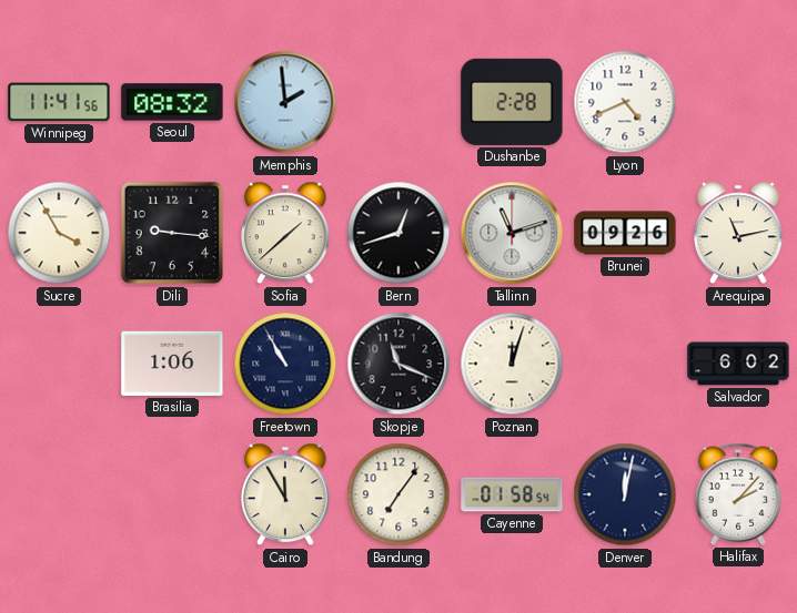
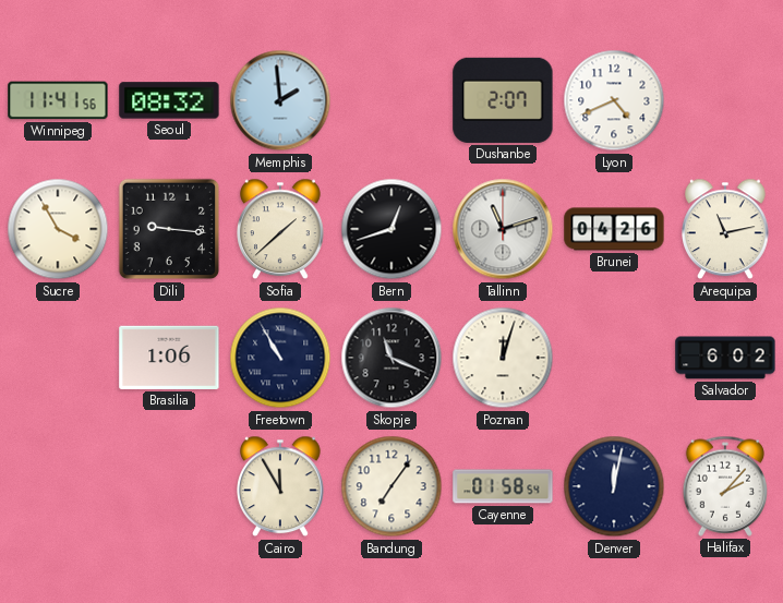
Dushanbe: 2:28 -> 2:07 (503, 100)
Brunei: 09:26 -> 04:26 (614, 229)
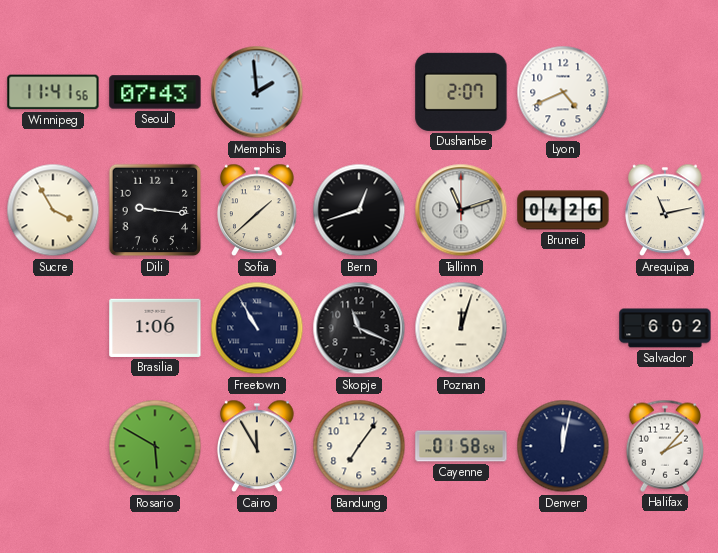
Seoul: 08:32 -> 07:43 (155, 92)
Rosario: none -> 5:50 (155, 446)
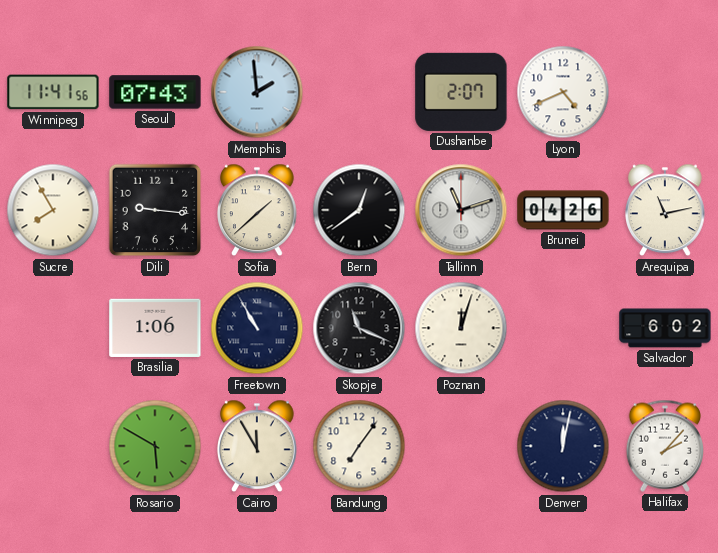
Sucre: 3:55 -> 7:55 (53, 210)
Bern: 12:42 -> 12:39 (359, 210)
Cayenne: 01:58 -> none (461, 446)
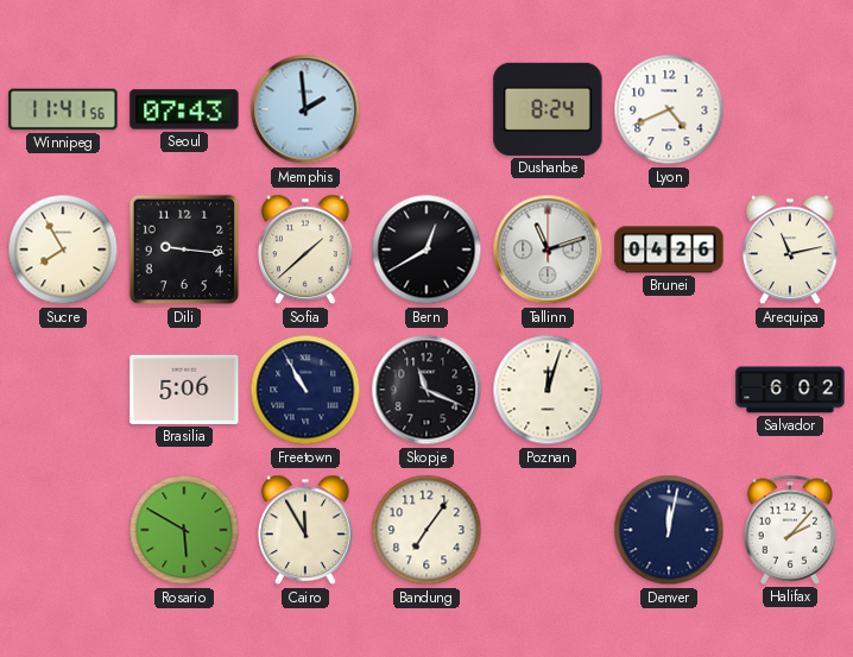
Dushanbe: 2:07 -> 8:24 (548, 109)
Bern: 12:39 -> 12:40 (426, 249)
Brasilia: 1:06 -> 5:06 (184, 390)
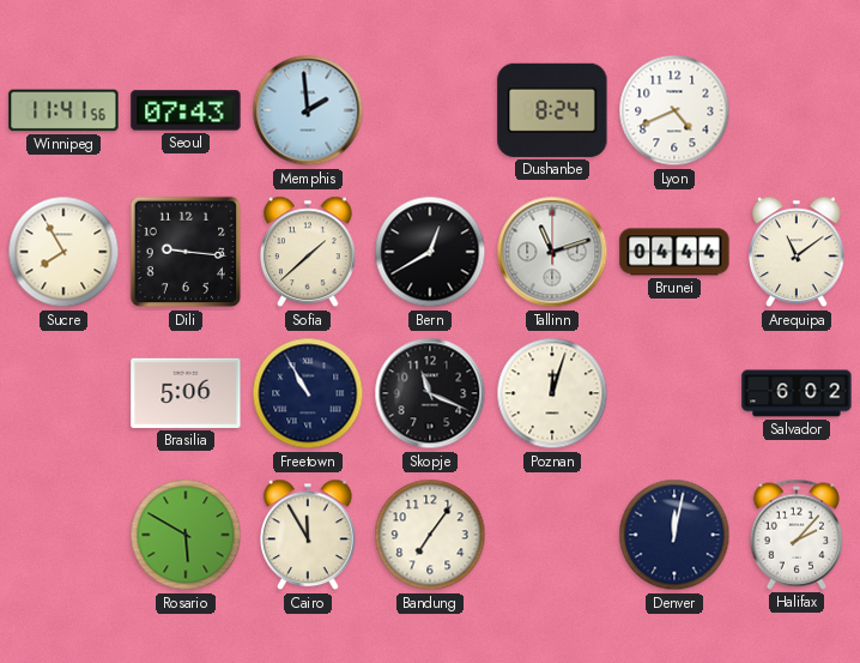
Brunei: 04:26 -> 04:44 (674, 252)
Arequipa: 11:13 -> 11:09 (798, 252)
